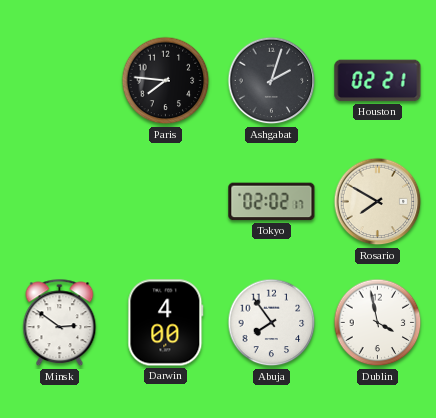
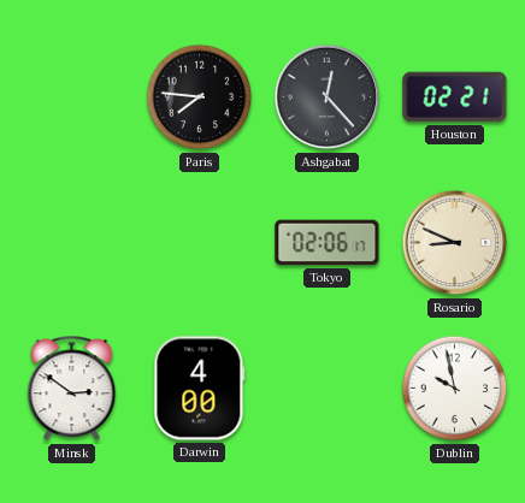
Ashgabat: 2:03 -> 12:23 (328, 97)
Tokyo: 02:02 -> 02:06 (328, 243)
Rosario: 7:50 -> 8:49 (455, 243)
Abuja: 7:54 -> none (272, 323)
Dublin: 3:58 -> 9:58 (455, 389)
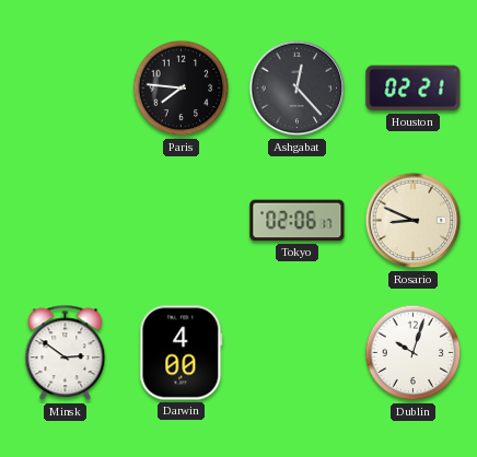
Dublin: 9:58 -> 10:03 (414, 353)
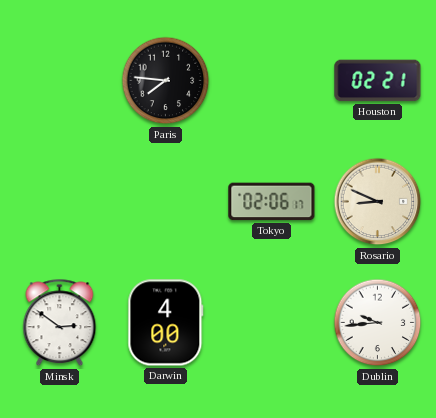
Ashgabat: 12:23 -> none (298, 89)
Dublin: 10:03 -> 9:44 (378, 323)
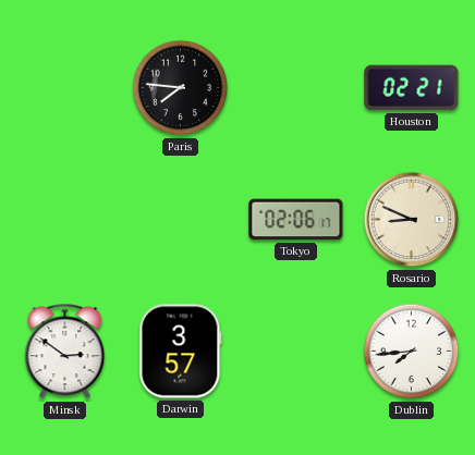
Darwin: 4:00 -> 3:57 (181, 352)
Dublin: 9:44 -> 7:44 (412, 352)
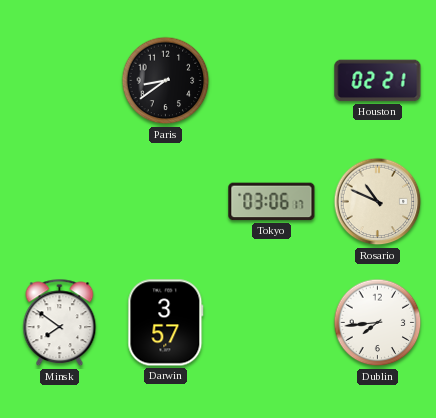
Paris: 7:46 -> 8:39 (166, 81)
Tokyo: 02:06 -> 03:06 (272, 202)
Rosario: 8:49 -> 10:49 (378, 202)
Minsk: 2:51 -> 7:51 (60, 323)
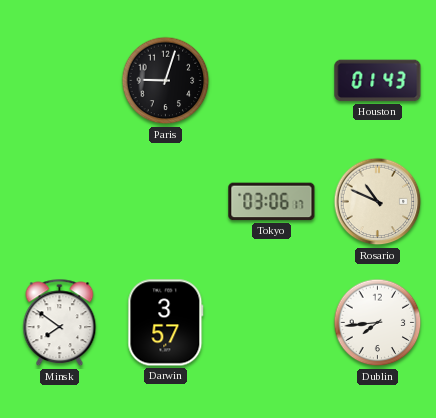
Paris: 8:39 -> 9:03 (166, 81)
Houston: 02:21 -> 01:43 (378, 81)
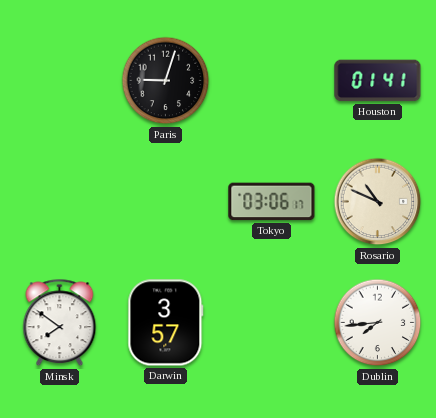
Houston: 01:43 -> 01:41 (378, 81)
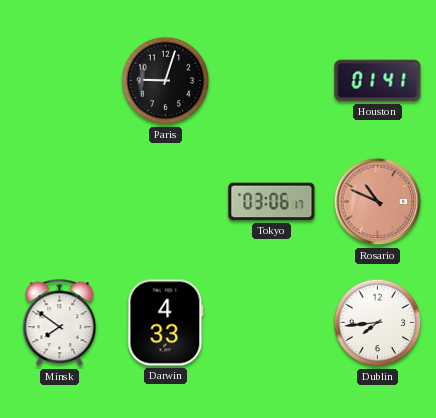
Rosario dial: cream -> salmon (378, 202)
Darwin: 3:57 -> 4:33 (166, 323)
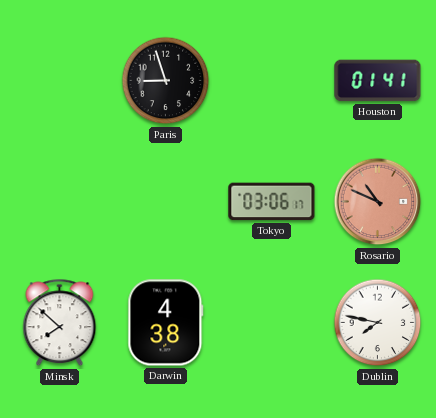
Paris: 9:03 -> 8:57 (166, 81)
Minsk: 7:51 -> 7:52 (60, 323)
Darwin: 4:33 -> 4:38 (166, 323)
Dublin: 7:44 -> 7:47 (378, 323)
